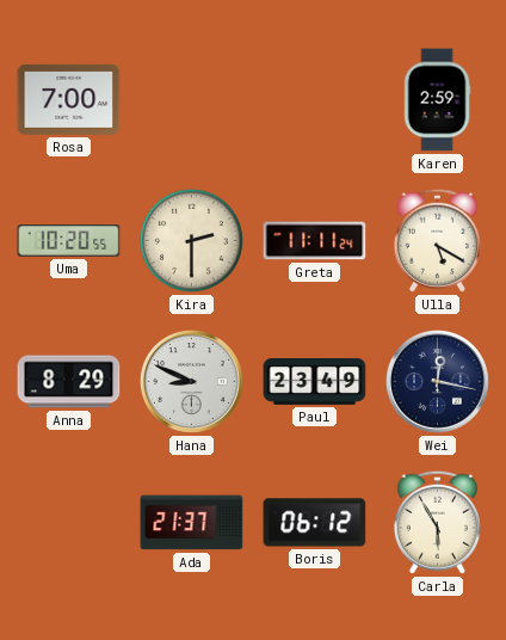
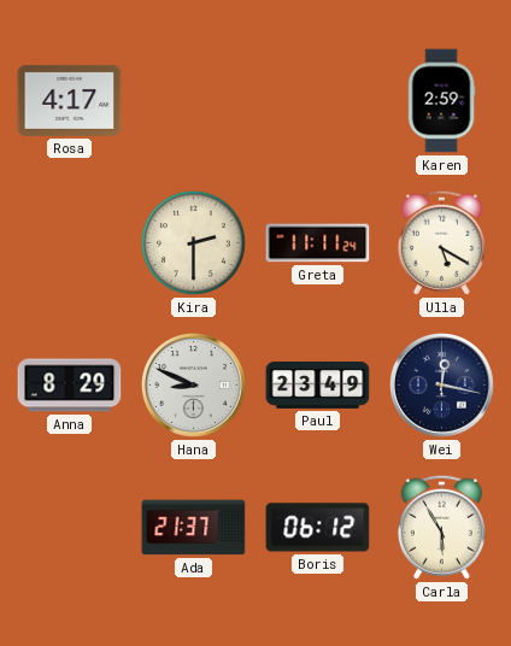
Rosa: 7:00 -> 4:17 (70, 100)
Uma: 10:20 -> none (69, 241)
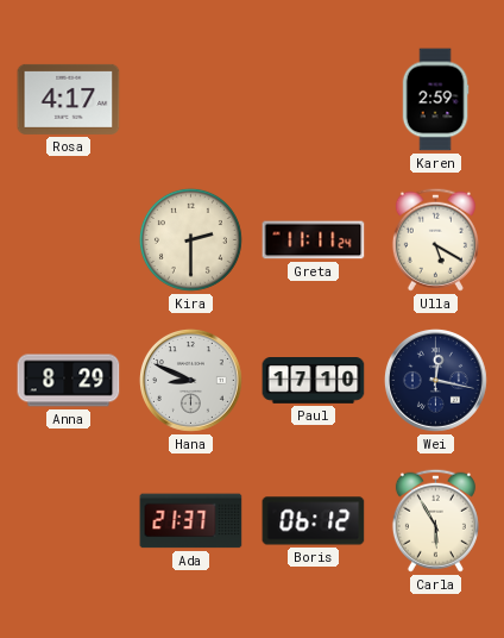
Paul: 23:49 -> 17:10 (314, 381)
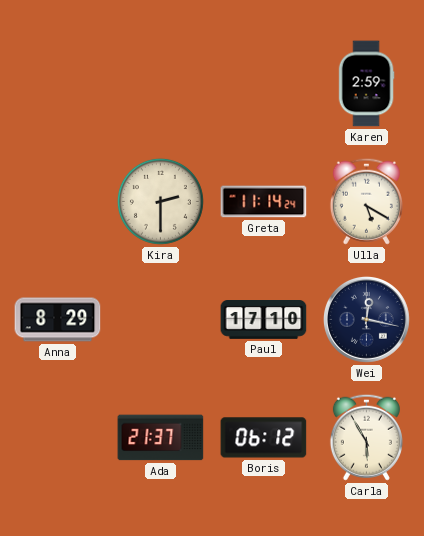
Rosa: 4:17 -> none (69, 99)
Greta: 11:11 -> 11:14 (264, 202)
Hana: 8:49 -> none (190, 380)
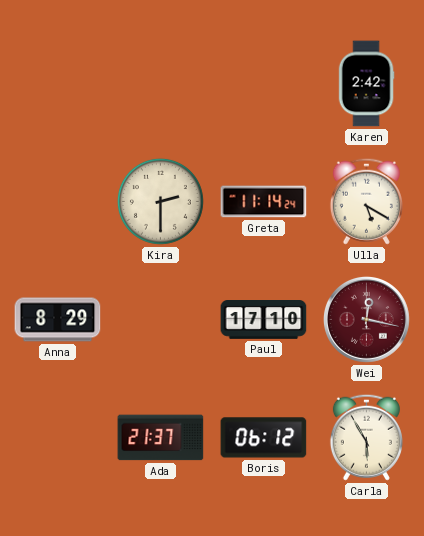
Karen: 2:59 -> 2:42 (366, 84)
Wei dial: navy -> burgundy (366, 319)
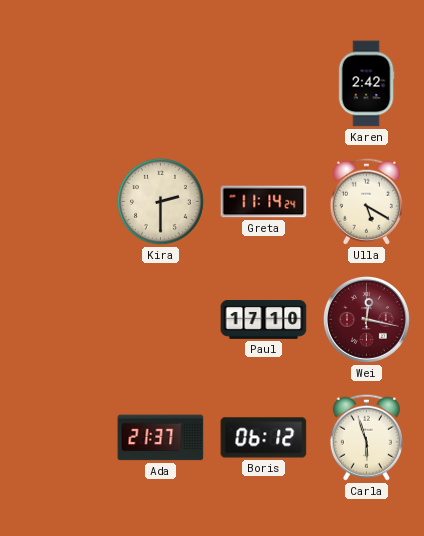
Anna: 8:29 -> none (58, 320)
Carla: 5:55 -> 5:57 (366, 437)
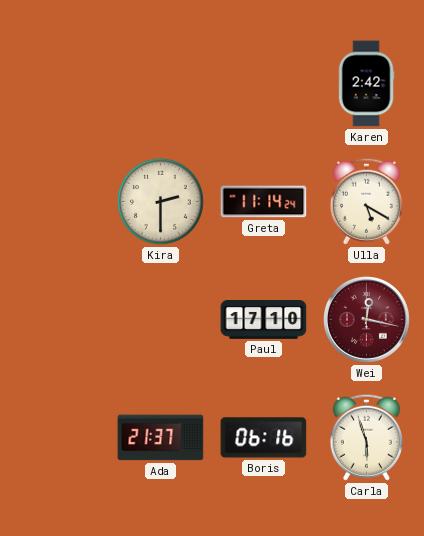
Boris: 06:12 -> 06:16 (264, 438)
